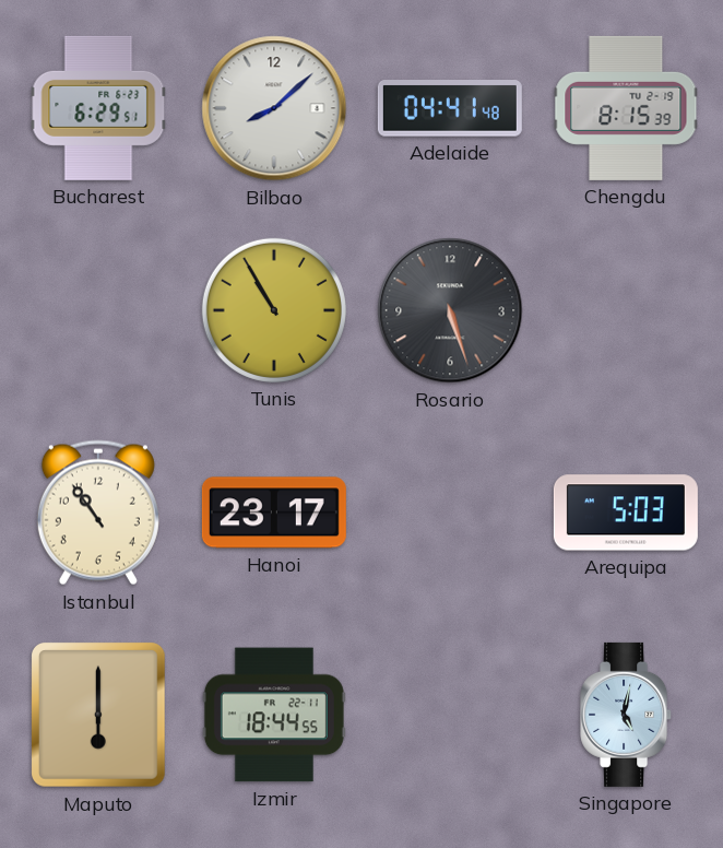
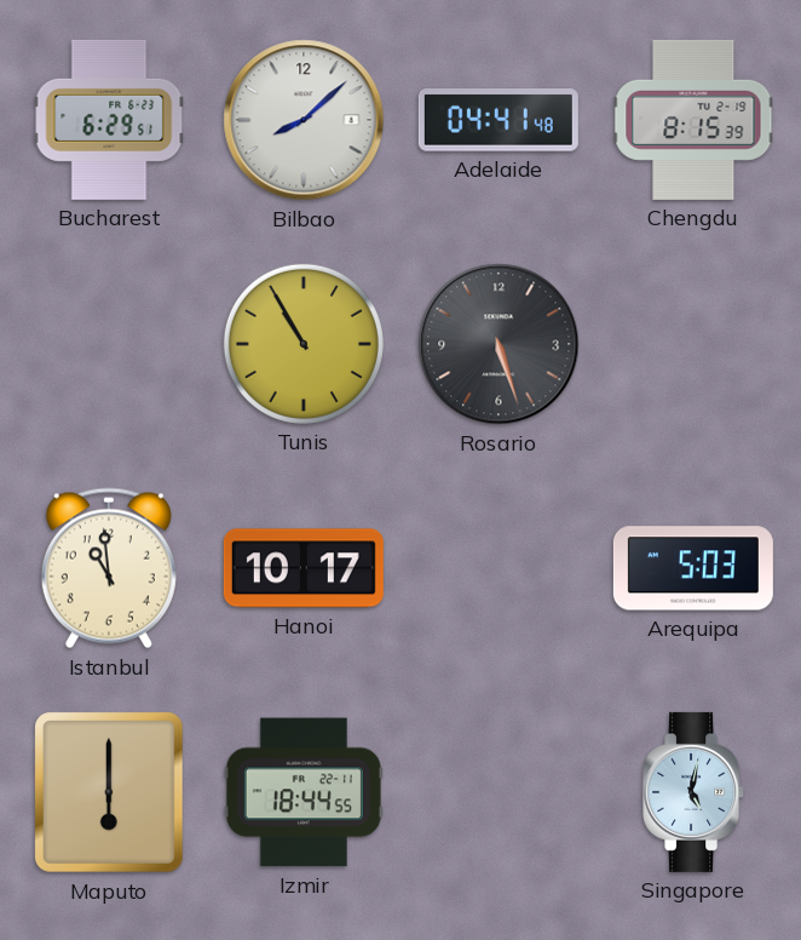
Istanbul: 10:54 -> 10:59 (109, 568)
Hanoi: 23:17 -> 10:17 (304, 568)
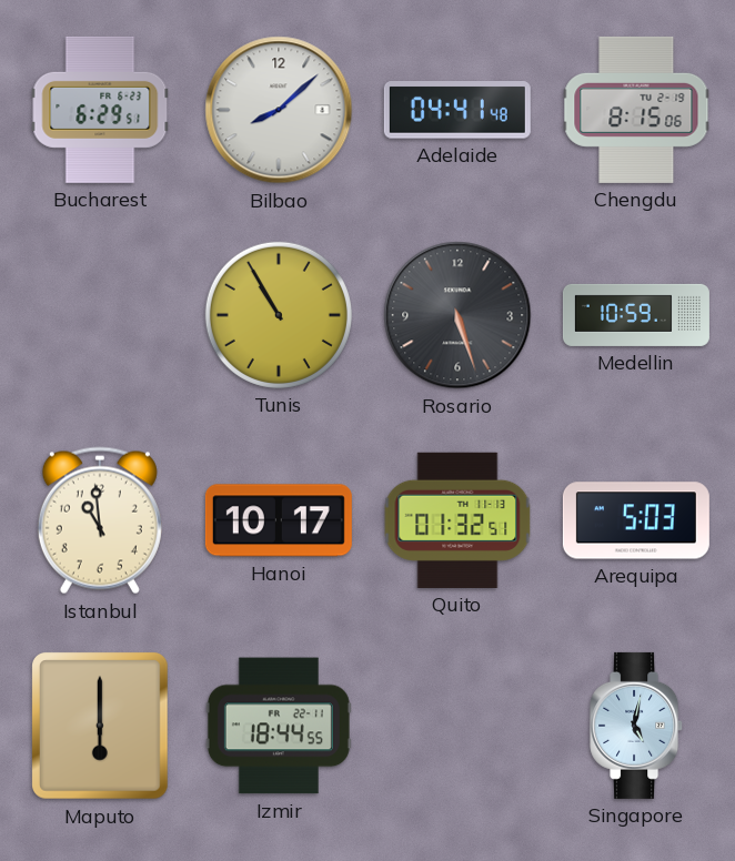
Chengdu: 8:15:39 -> 8:15:06 (636, 110)
Medellin: none -> 10:59 (636, 315)
Quito: none -> 01:32 (457, 520)
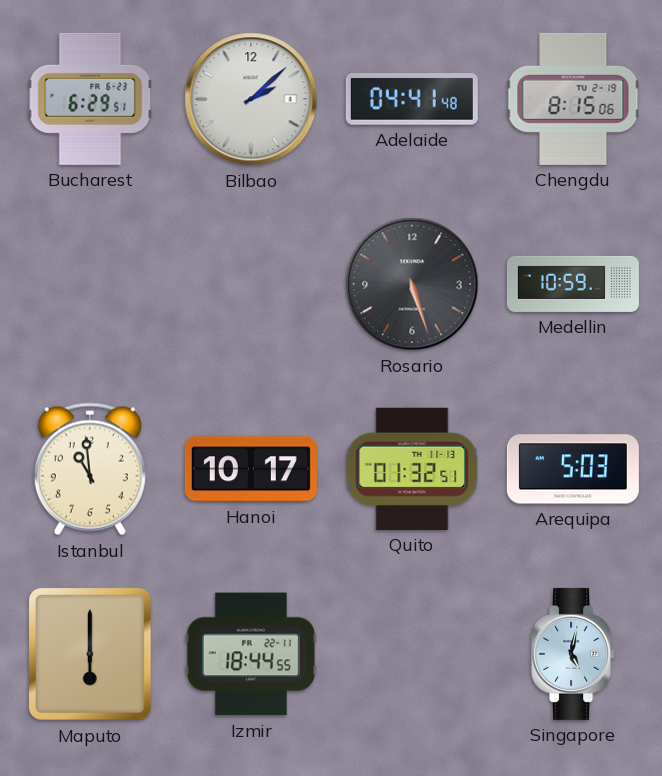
Bilbao: 8:08 -> 2:08 (251, 99)
Tunis: 10:55 -> none (279, 315)
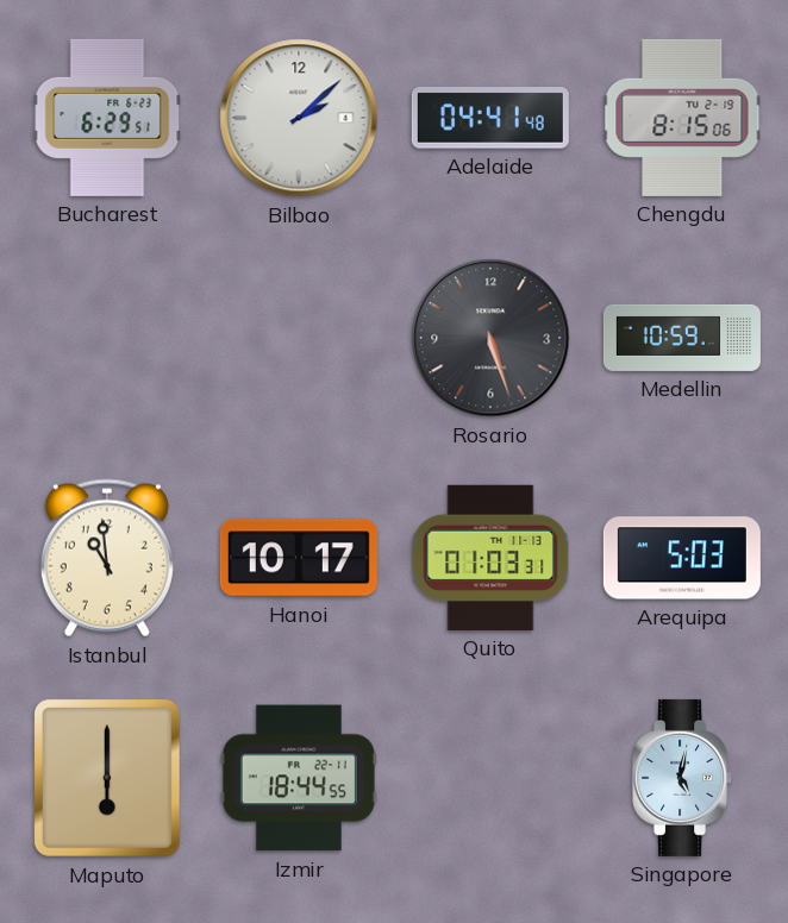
Quito: 01:32 -> 01:03 (490, 558)
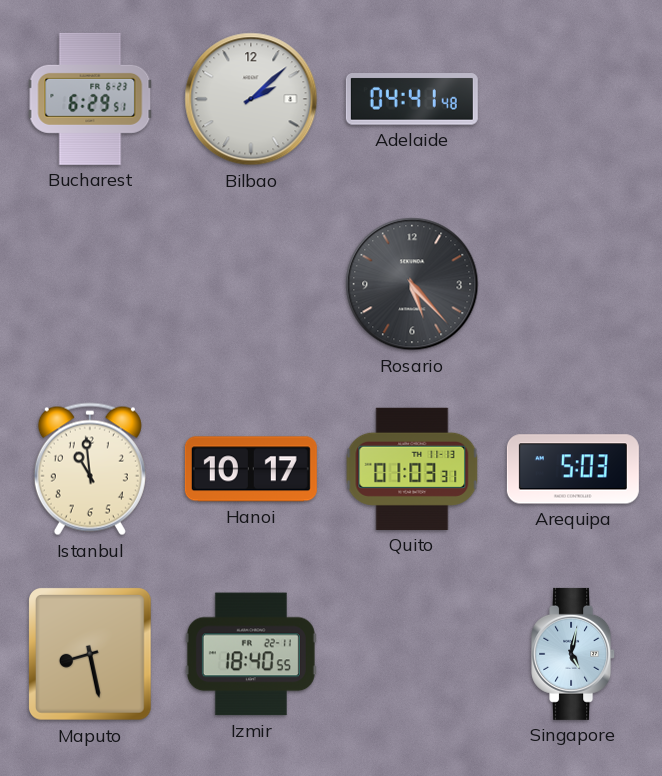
Chengdu: 8:15 -> none (682, 118)
Rosario: 5:27 -> 5:23 (412, 284)
Medellin: 10:59 -> none (682, 338)
Maputo: 6:00 -> 8:28 (91, 655)
Izmir: 18:44 -> 18:40 (251, 654)
